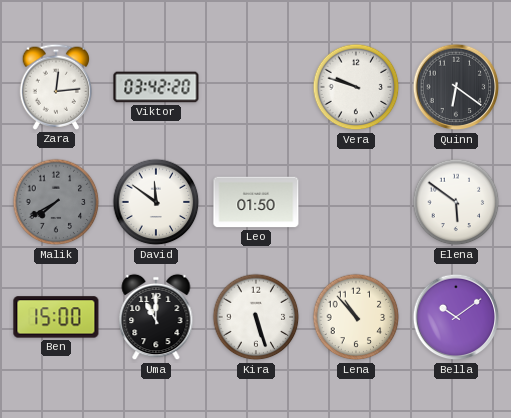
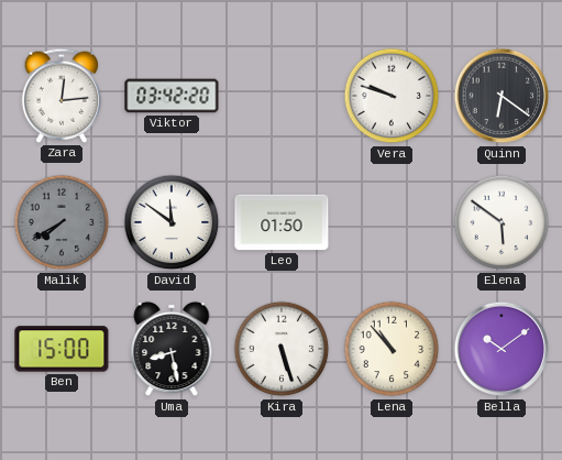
Uma: 11:00 -> 8:28 (172, 349)
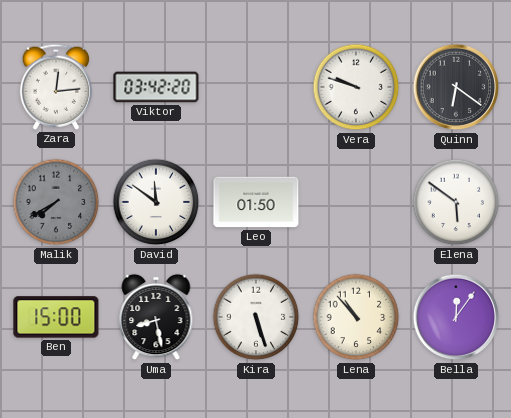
Bella: 10:09 -> 12:06 (456, 317)
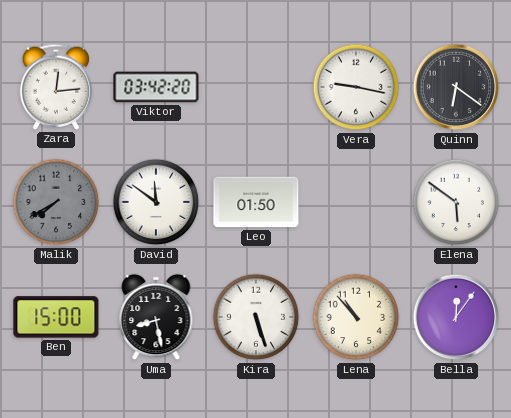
Vera: 9:48 -> 9:17 (356, 87)
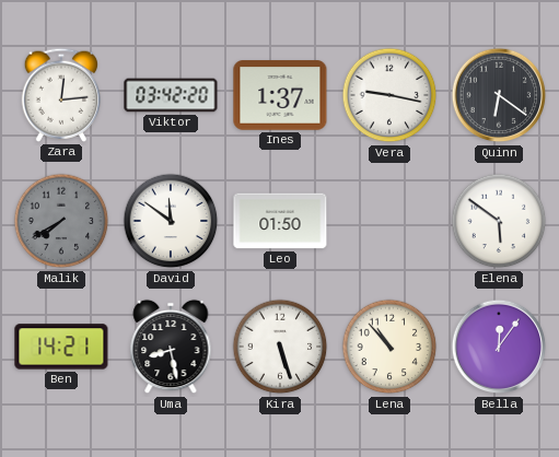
Ines: none -> 1:37 (280, 95)
Ben: 15:00 -> 14:21 (61, 347)
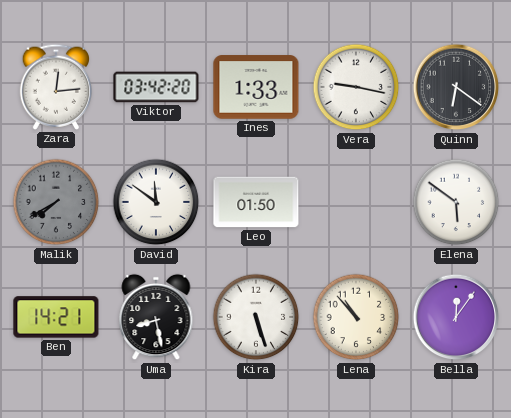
Ines: 1:37 -> 1:33 (256, 87)
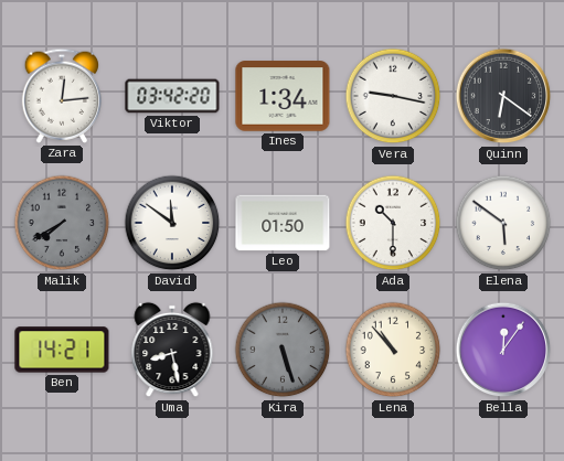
Ines: 1:33 -> 1:34 (283, 96)
Ada: none -> 10:30 (393, 223)
Kira dial: white -> grey (283, 350)
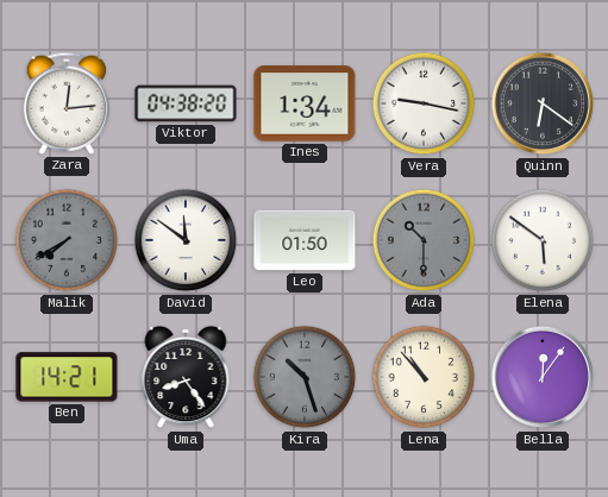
Viktor: 03:42 -> 04:38 (186, 103)
Ada dial: white -> grey (424, 240)
Uma: 8:28 -> 8:24 (186, 377)
Kira: 5:27 -> 10:27 (305, 377)
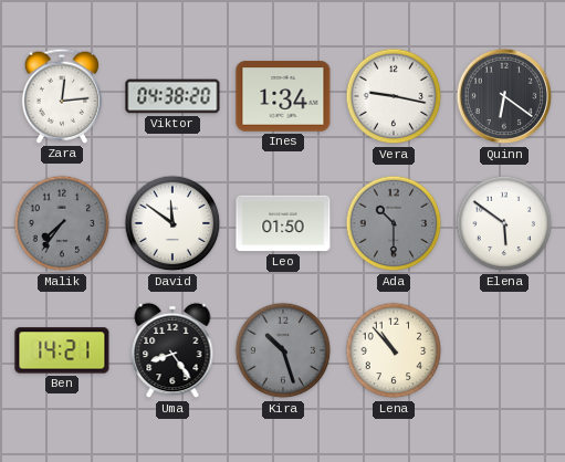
Malik: 7:40 -> 7:36 (62, 223)
Bella: 12:06 -> none (543, 377)
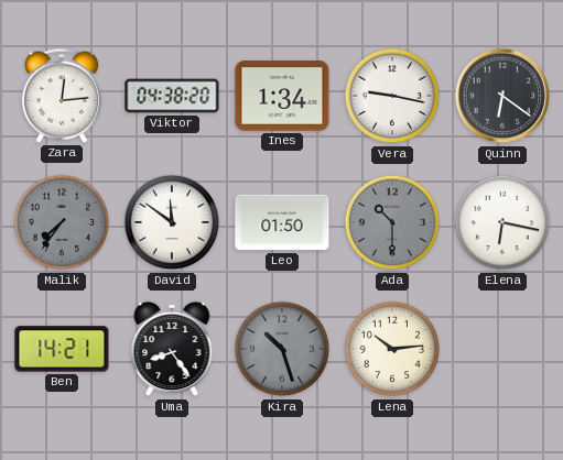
Elena: 5:51 -> 6:17 (502, 222)
Lena: 10:53 -> 10:14 (392, 349)
